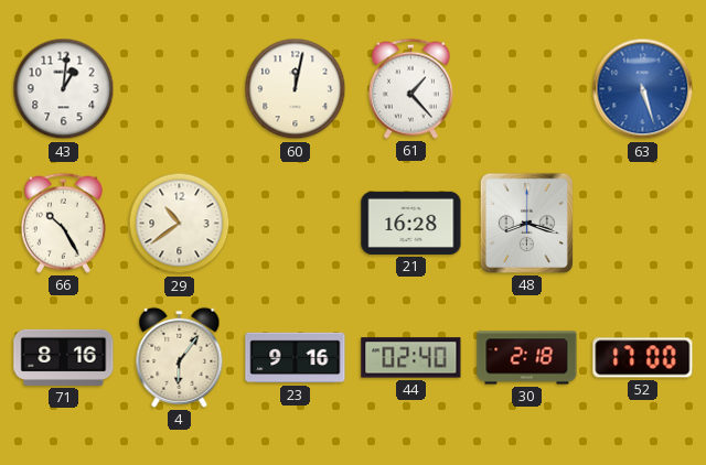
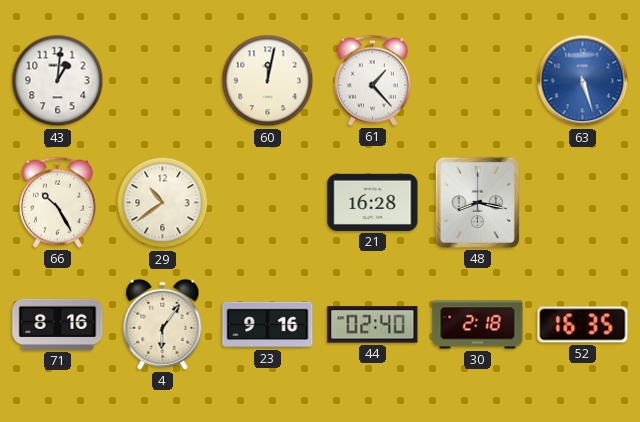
48: 8:18 -> 8:17 (477, 202)
52: 17:00 -> 16:35 (583, 325)
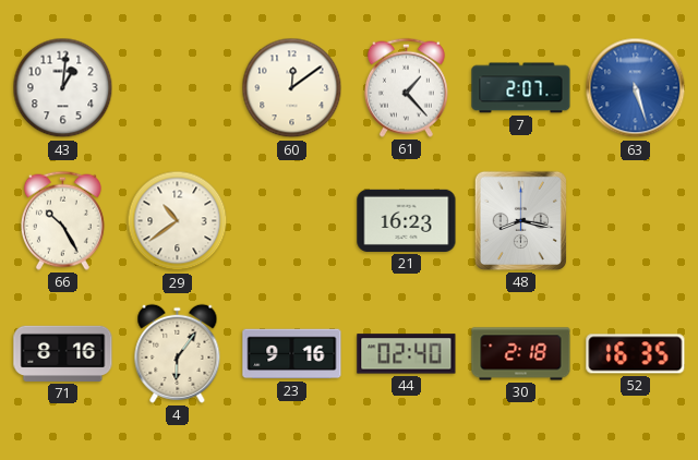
60: 12:02 -> 12:09 (292, 88)
7: none -> 2:07 (521, 88)
21: 16:28 -> 16:23 (407, 220)
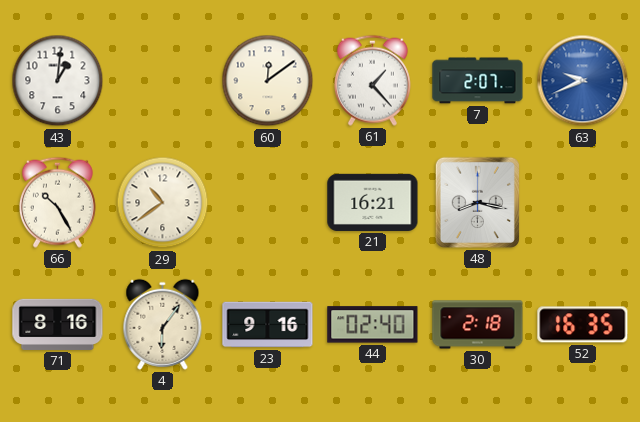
63: 5:27 -> 9:41 (583, 81)
21: 16:23 -> 16:21 (373, 202)
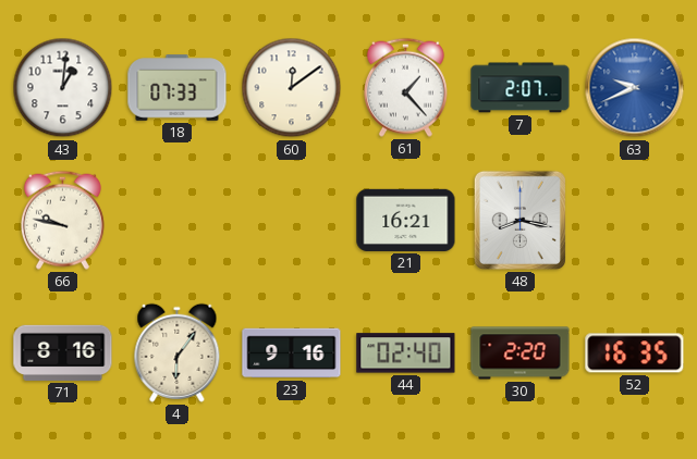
18: none -> 07:33 (178, 88)
66: 10:25 -> 9:47 (62, 220)
29: 10:39 -> none (163, 203)
30: 2:18 -> 2:20 (521, 353)
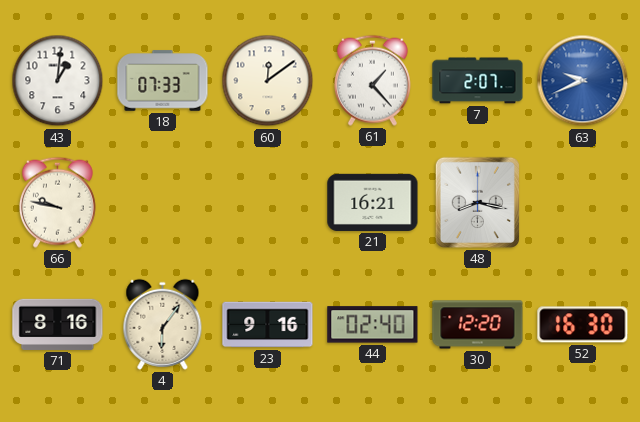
30: 2:20 -> 12:20 (478, 325)
52: 16:35 -> 16:30 (583, 325)
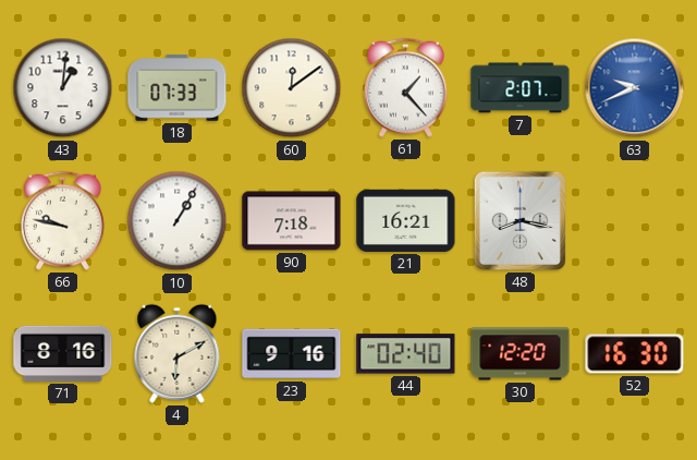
10: none -> 1:05 (178, 221)
90: none -> 7:18 (292, 221)
4: 6:06 -> 6:10 (178, 353)
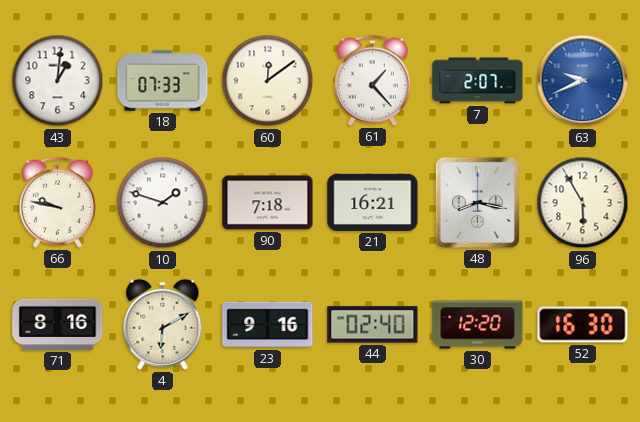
10: 1:05 -> 1:48 (163, 203)
96: none -> 5:55 (583, 203)
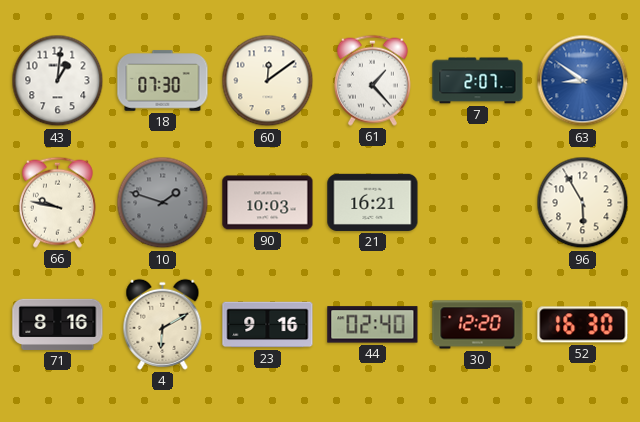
18: 07:33 -> 07:30 (163, 81)
63: 9:41 -> 8:51 (583, 81)
10 dial: white -> grey (163, 203)
90: 7:18 -> 10:03 (268, 203)
48: 8:17 -> none (477, 202)
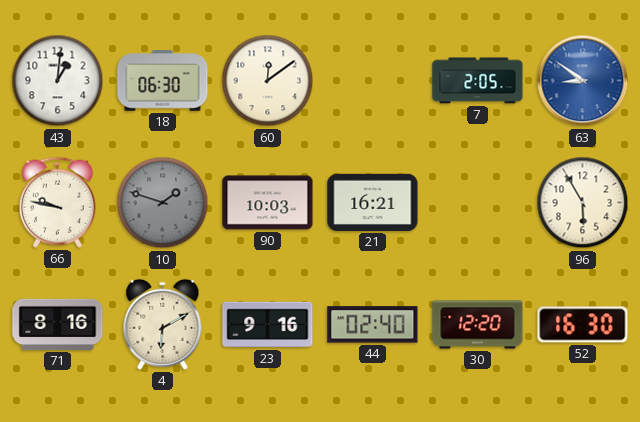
18: 07:30 -> 06:30 (163, 81)
61: 1:23 -> none (372, 80)
7: 2:07 -> 2:05 (478, 81)
